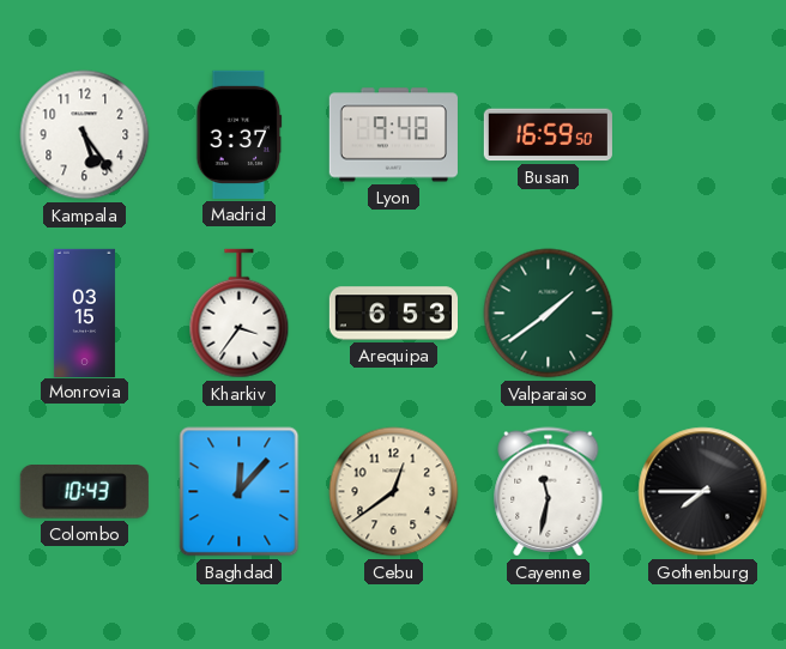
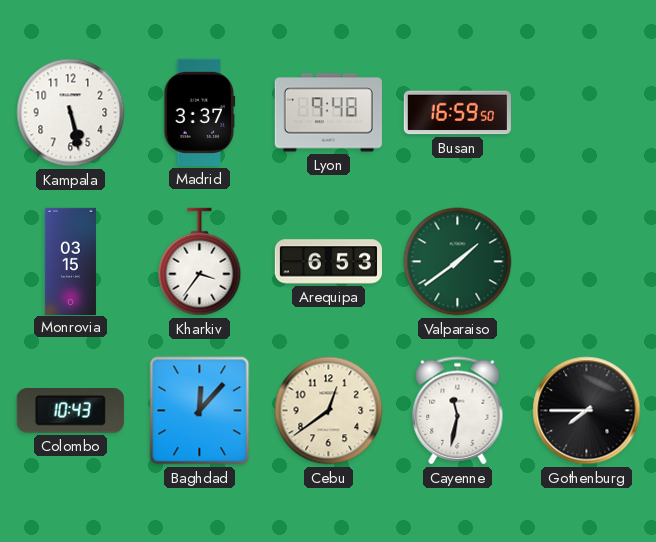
Kampala: 5:24 -> 5:28 (71, 113)
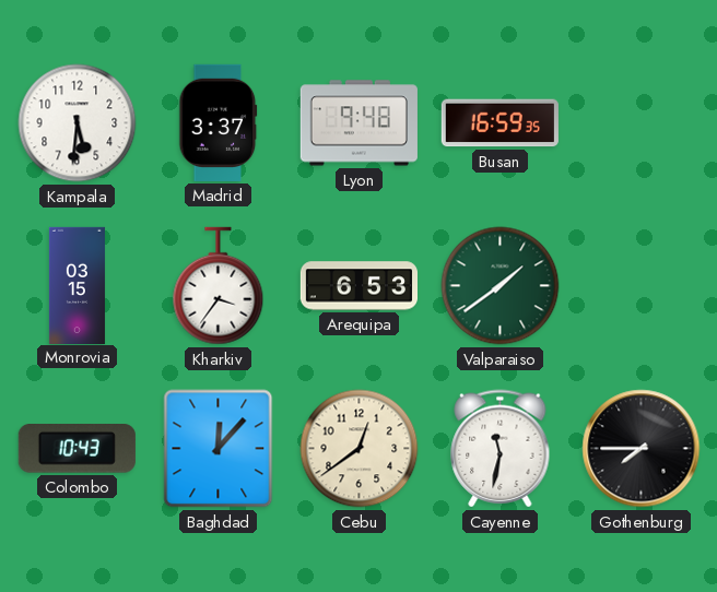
Kampala: 5:28 -> 5:31 (78, 123)
Busan: 16:59:50 -> 16:59:35 (499, 123)
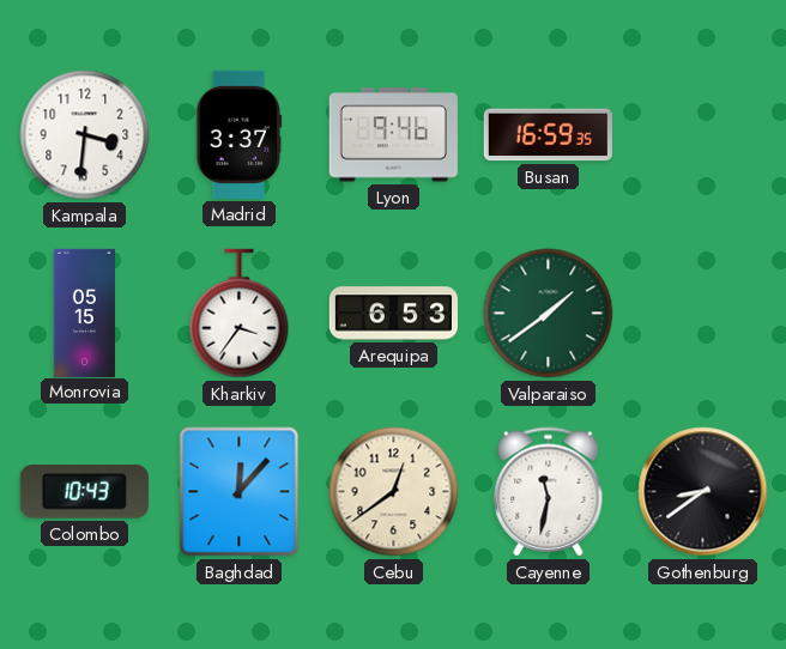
Kampala: 5:31 -> 3:31 (85, 135)
Lyon: 9:48 -> 9:46 (393, 135)
Monrovia: 03:15 -> 05:15 (84, 313)
Gothenburg: 7:45 -> 8:39 (703, 492)
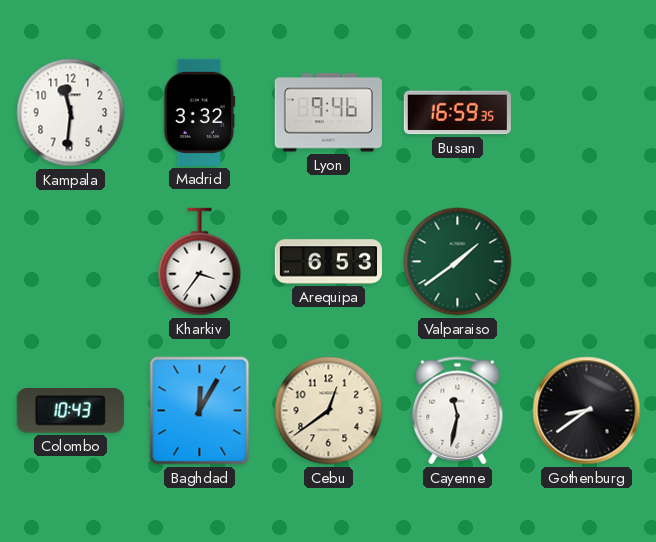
Kampala: 3:31 -> 11:31 (71, 113)
Madrid: 3:37 -> 3:32 (200, 112)
Monrovia: 05:15 -> none (84, 313)
Baghdad: 12:07 -> 12:05 (200, 411)
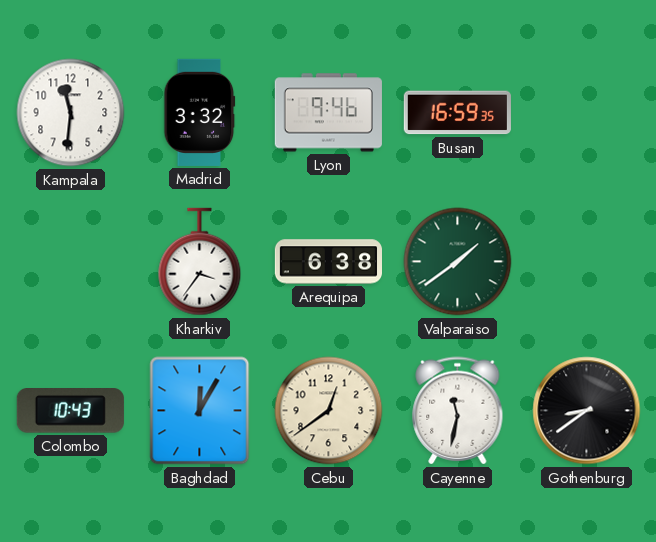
Arequipa: 6:53 -> 6:38 (328, 262)
